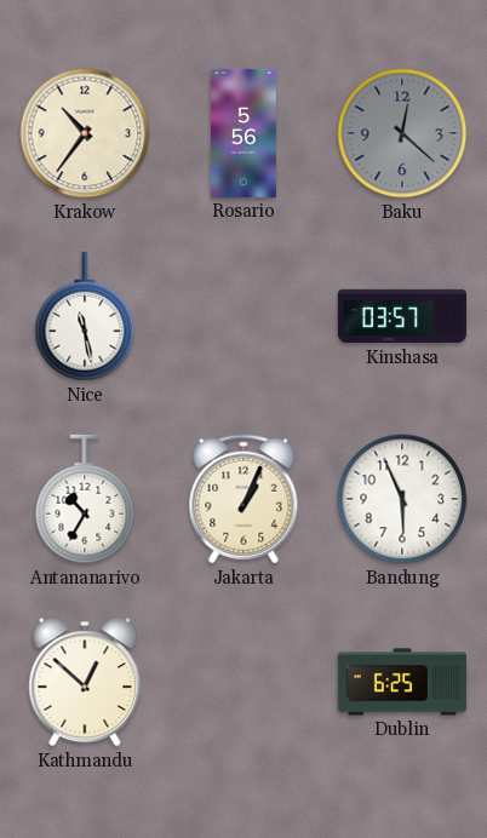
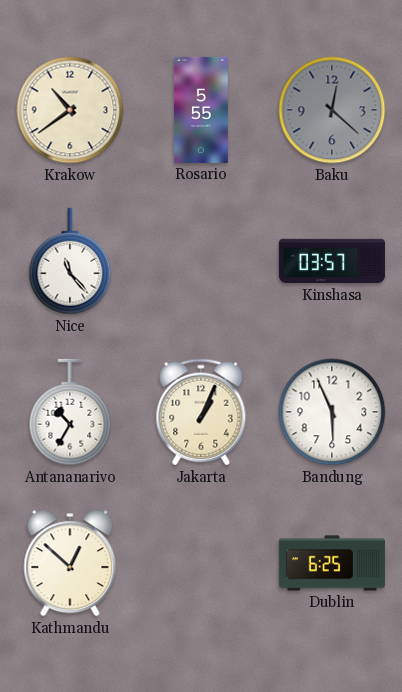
Krakow: 10:36 -> 10:39 (70, 110)
Rosario: 5:56 -> 5:55 (201, 110)
Nice: 11:28 -> 11:23 (70, 261)
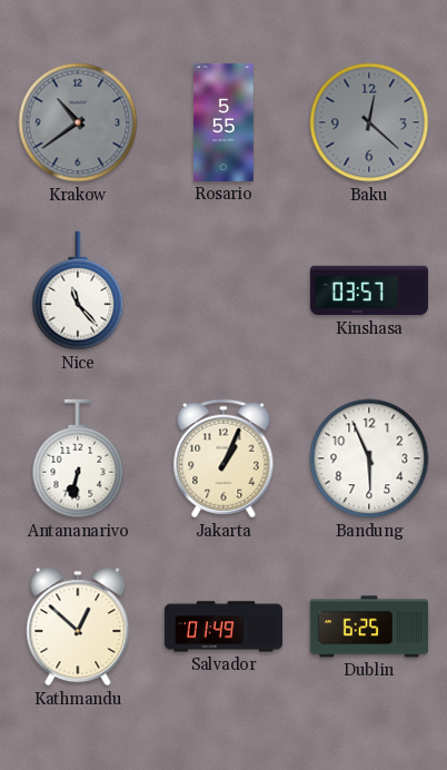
Krakow dial: cream -> grey (78, 122)
Antananarivo: 10:35 -> 6:32 (78, 458)
Salvador: none -> 01:49 (223, 626)
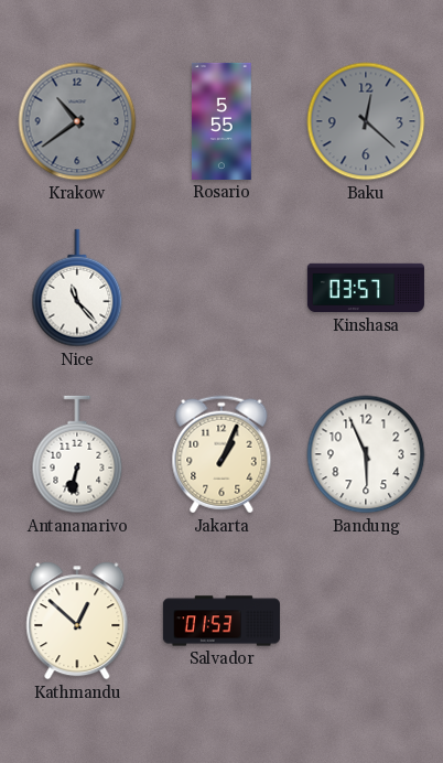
Salvador: 01:49 -> 01:53 (221, 621)
Dublin: 6:25 -> none (369, 626)
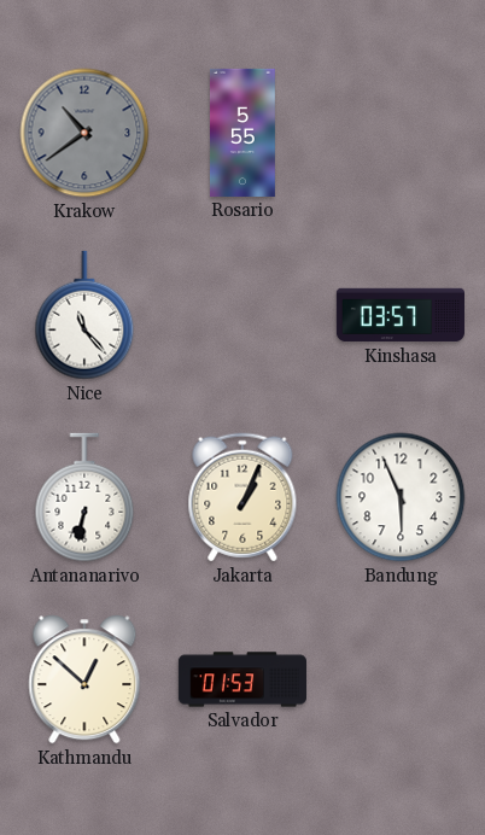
Baku: 12:22 -> none (366, 121)
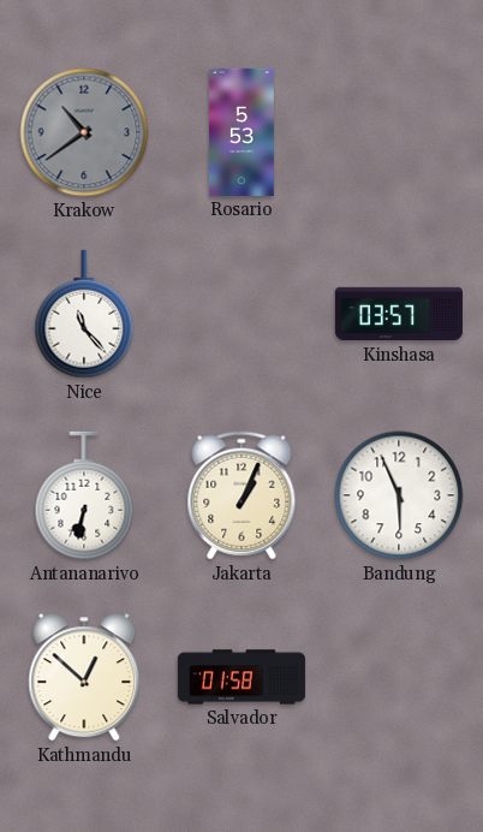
Rosario: 5:55 -> 5:53 (241, 132)
Salvador: 01:53 -> 01:58 (241, 677)
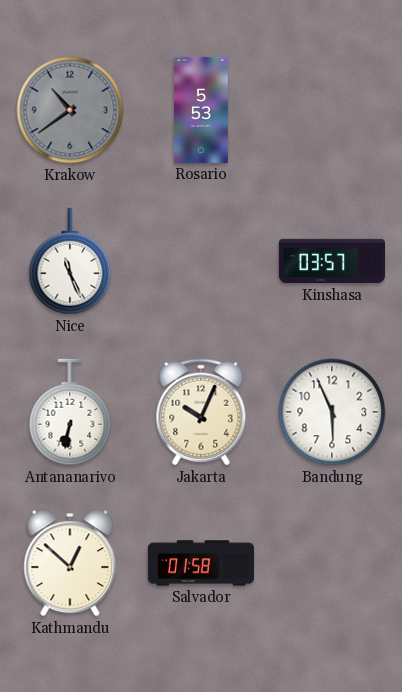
Nice: 11:23 -> 11:26 (70, 261)
Jakarta: 1:04 -> 10:04 (201, 412)
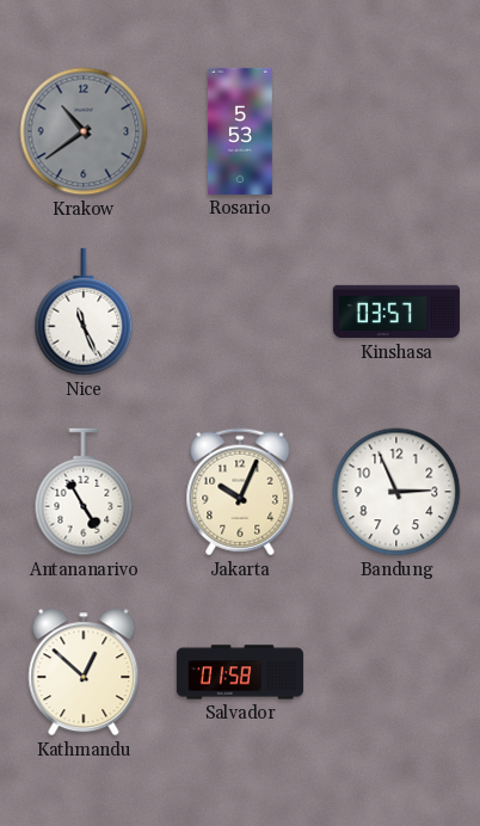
Antananarivo: 6:32 -> 4:55 (84, 492)
Bandung: 5:56 -> 2:56 (396, 492)
